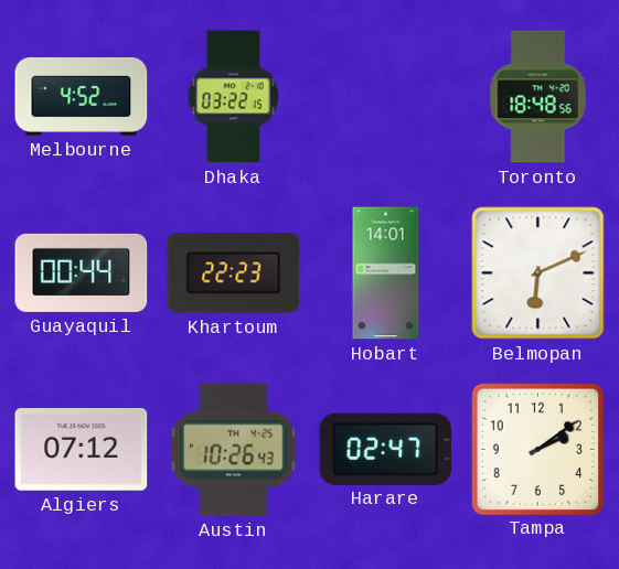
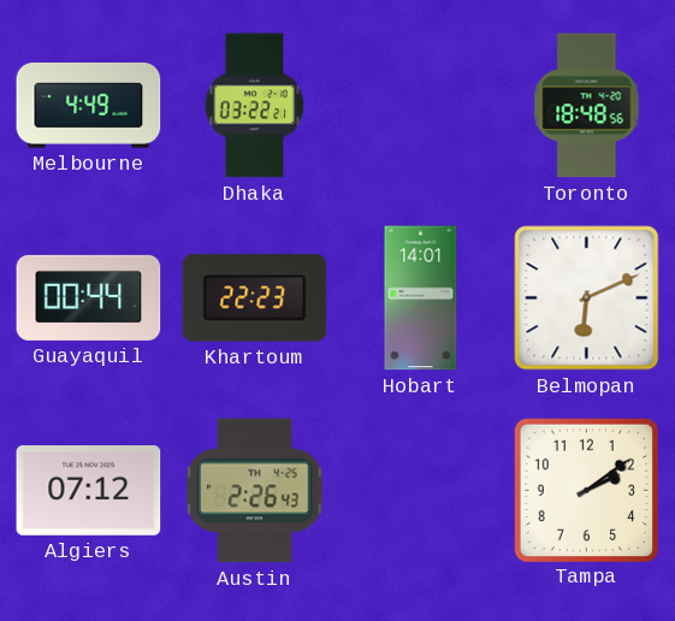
Melbourne: 4:52 -> 4:49 (89, 105)
Dhaka: 03:22:15 -> 03:22:21 (255, 106)
Austin: 10:26 -> 2:26 (255, 491)
Harare: 02:47 -> none (386, 449)
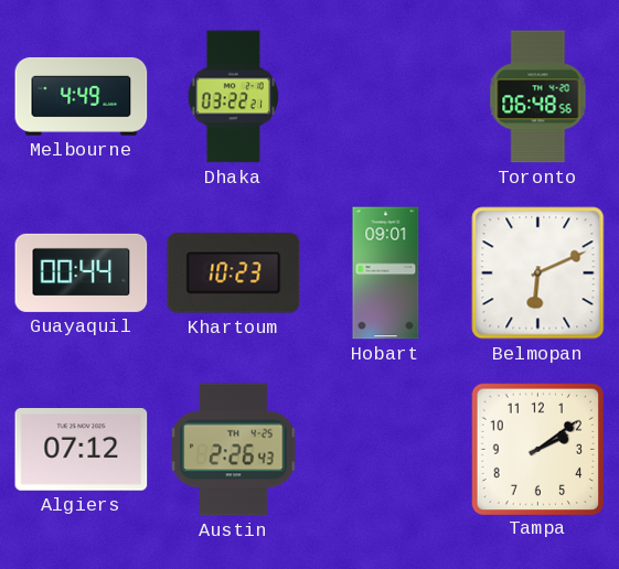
Toronto: 18:48 -> 06:48 (538, 97)
Khartoum: 22:23 -> 10:23 (234, 273)
Hobart: 14:01 -> 09:01 (386, 273)
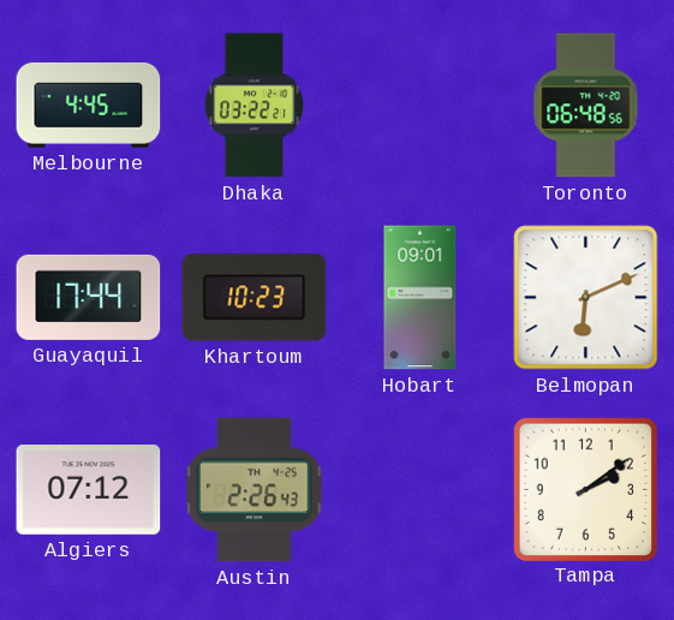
Melbourne: 4:49 -> 4:45 (89, 105)
Guayaquil: 00:44 -> 17:44 (89, 297)
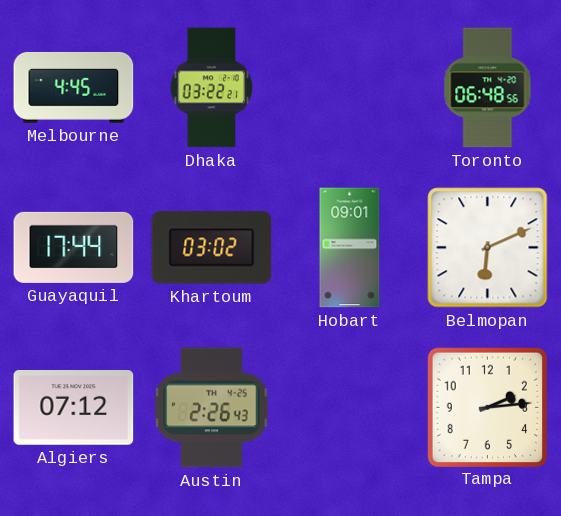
Khartoum: 10:23 -> 03:02 (212, 248)
Tampa: 2:09 -> 2:14 (487, 407)
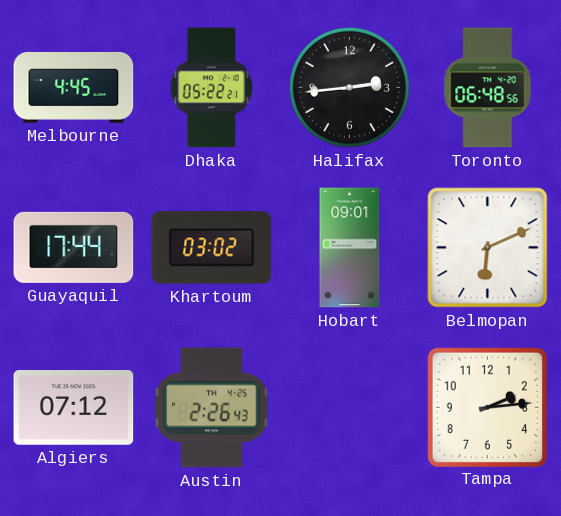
Dhaka: 03:22 -> 05:22 (212, 88)
Halifax: none -> 2:44 (349, 87)
